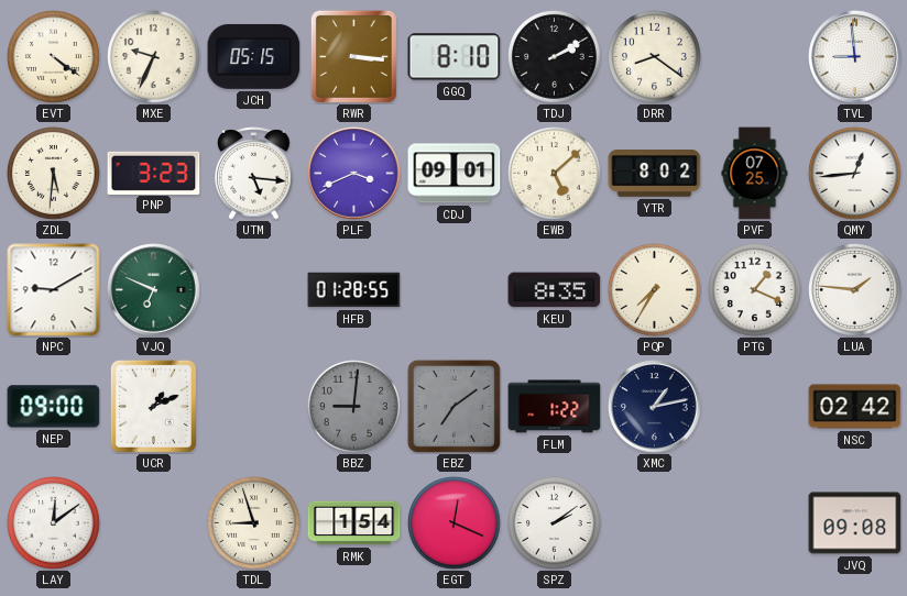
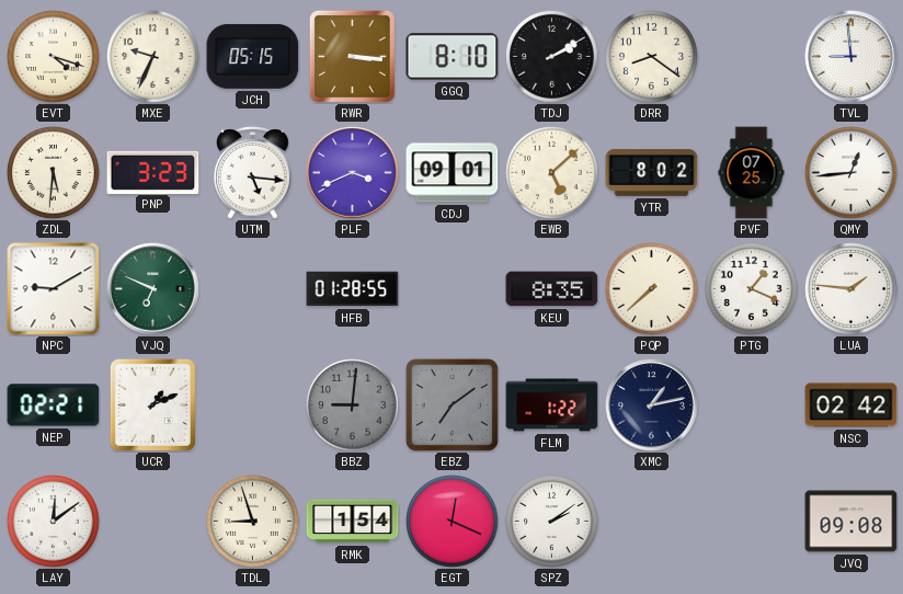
EVT: 4:21 -> 4:18 (54, 57)
PQP: 7:35 -> 7:38 (652, 289)
NEP: 09:00 -> 02:21 (54, 405)
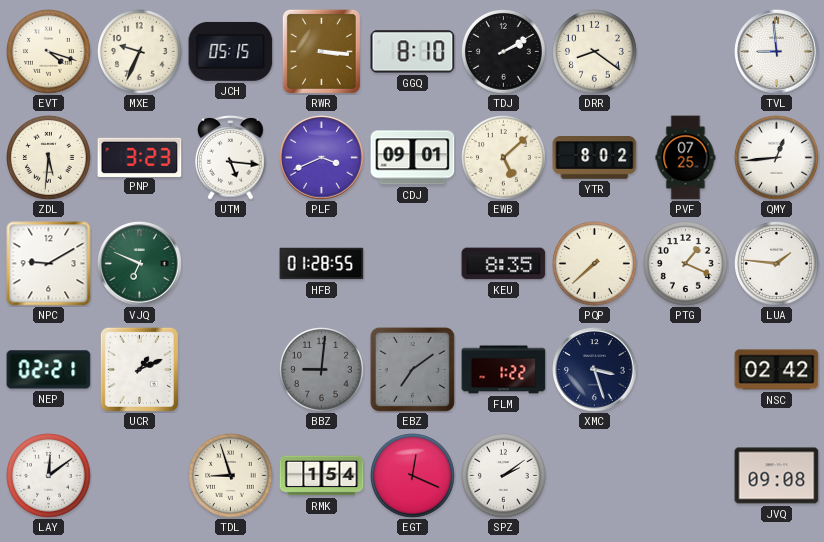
XMC: 1:13 -> 3:27 (595, 370)
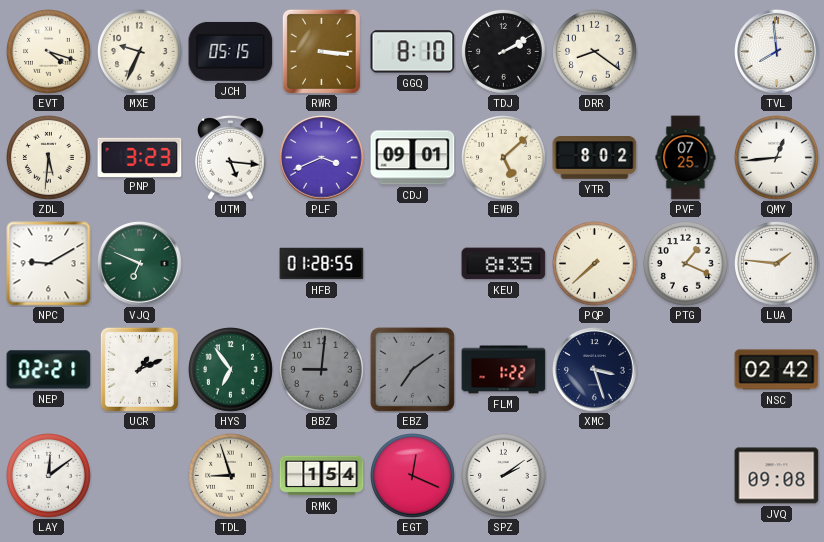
TVL: 8:59 -> 7:59 (777, 52)
HYS: none -> 6:54 (231, 370)
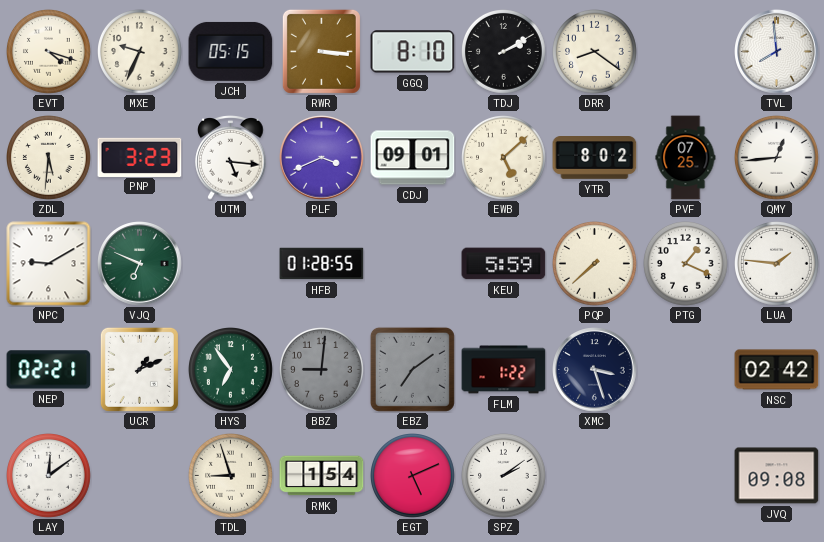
KEU: 8:35 -> 5:59 (504, 264)
EGT: 12:19 -> 5:11 (413, 476)
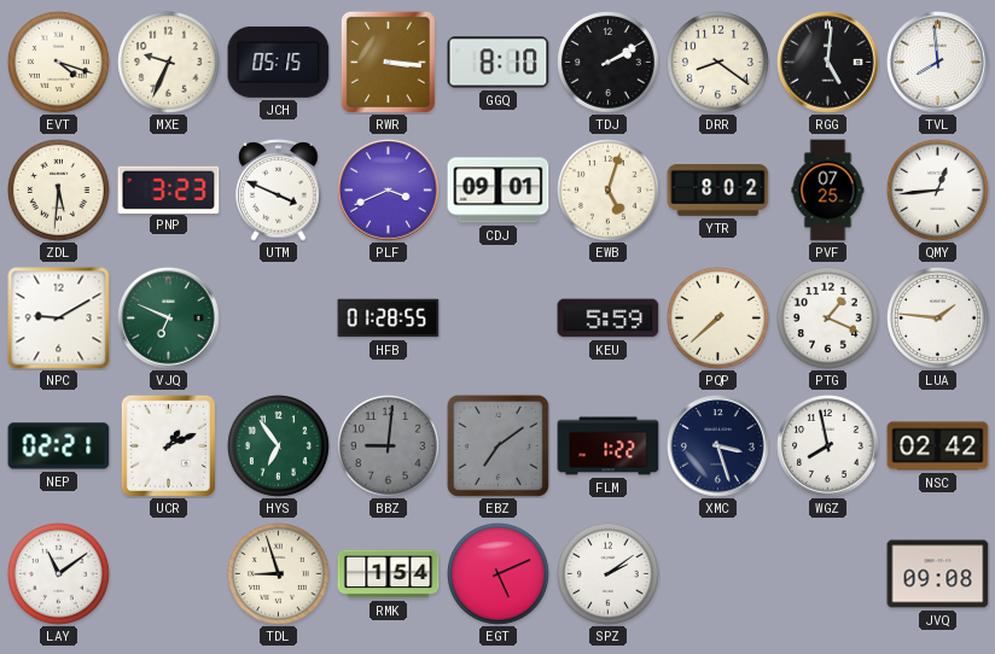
RGG: none -> 5:01 (828, 63)
UTM: 5:16 -> 3:49 (279, 191)
EWB: 5:08 -> 5:03 (609, 191)
WGZ: none -> 7:58 (828, 446)
LAY: 12:09 -> 11:09 (59, 574)
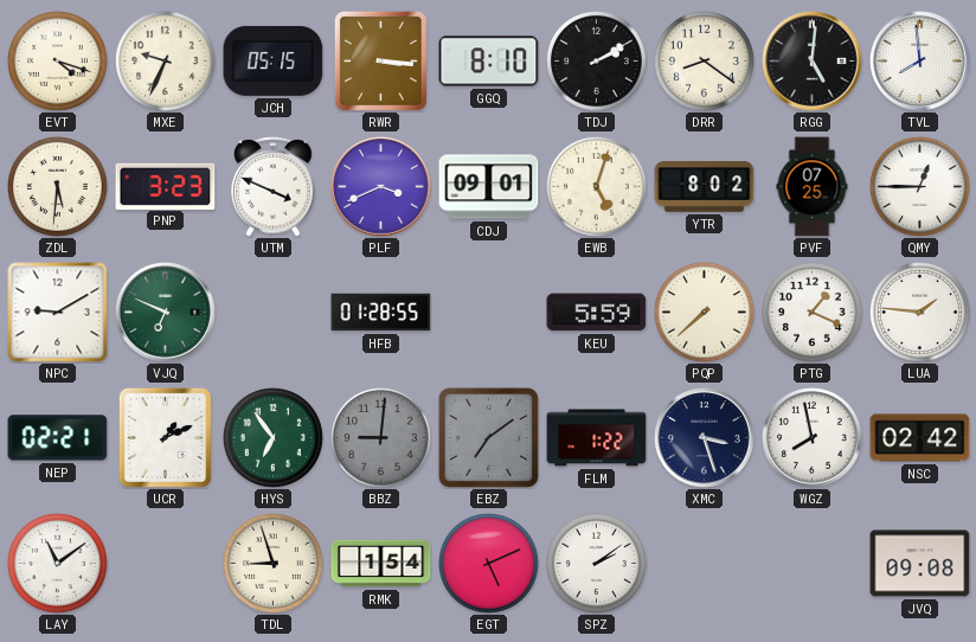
QMY: 12:44 -> 12:45 (920, 187)
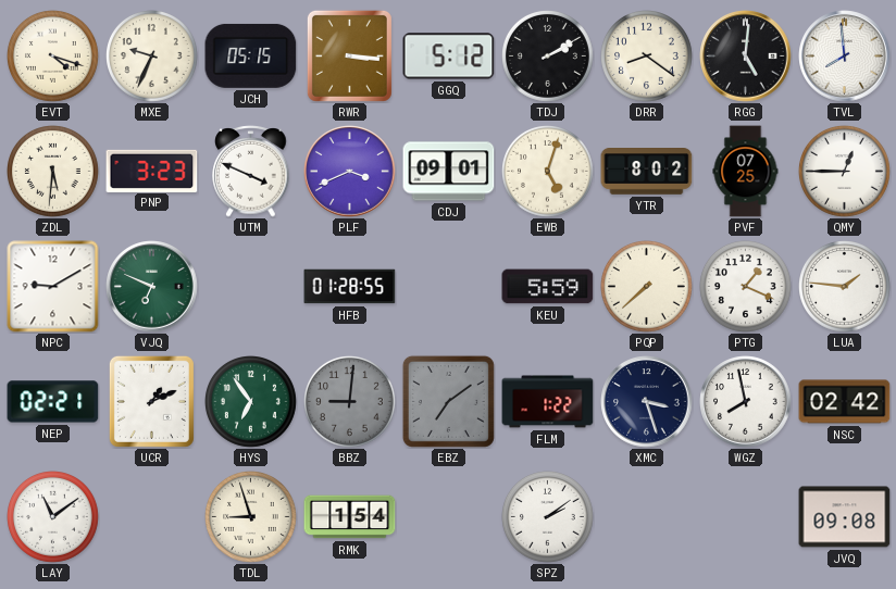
GGQ: 8:10 -> 5:12 (449, 57)
EGT: 5:11 -> none (489, 564)
